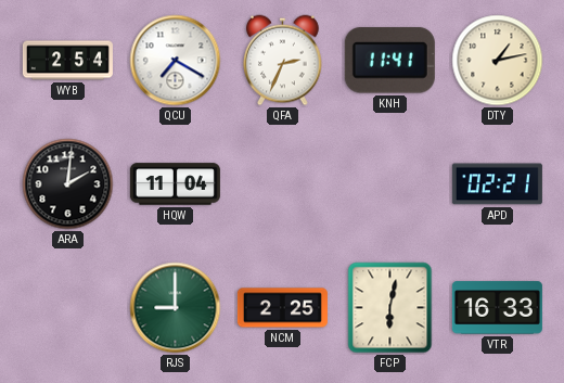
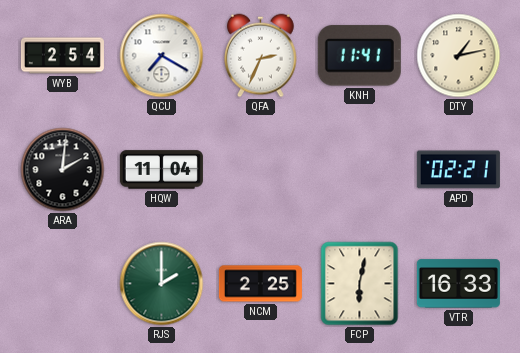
RJS: 9:00 -> 2:00 (162, 284)
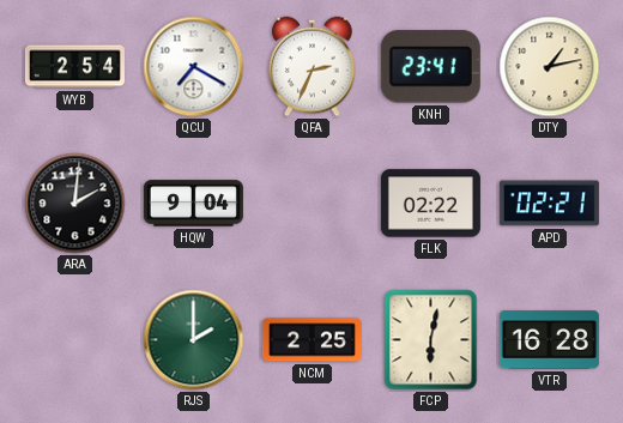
KNH: 11:41 -> 23:41 (430, 67)
HQW: 11:04 -> 9:04 (193, 204)
FLK: none -> 02:22 (430, 204)
VTR: 16:33 -> 16:28 (549, 340)
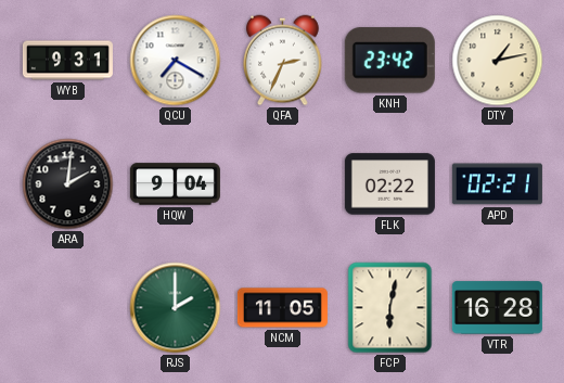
WYB: 2:54 -> 9:31 (67, 61)
KNH: 23:41 -> 23:42 (389, 61)
NCM: 2:25 -> 11:05 (282, 308)
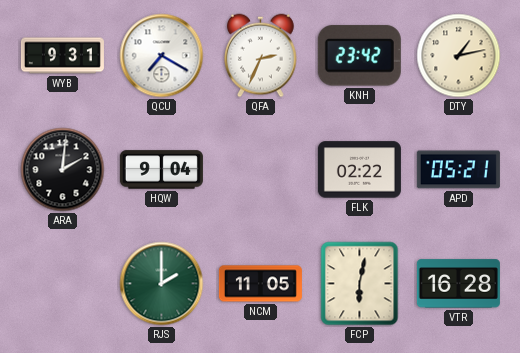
APD: 02:21 -> 05:21 (458, 170)
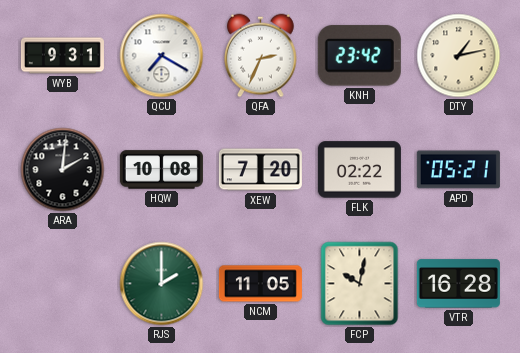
HQW: 9:04 -> 10:08 (161, 170)
XEW: none -> 7:20 (260, 170)
FCP: 6:02 -> 10:02 (360, 284)
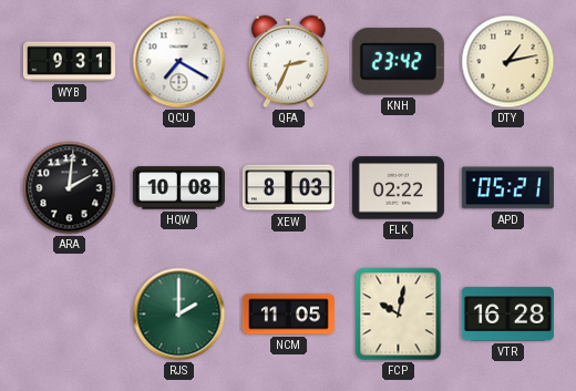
XEW: 7:20 -> 8:03 (288, 188)
